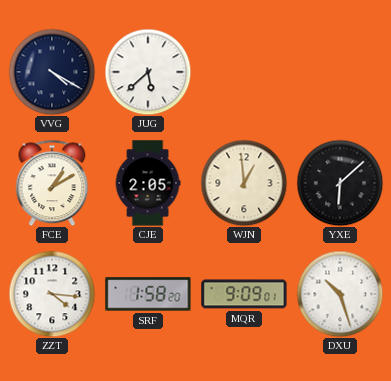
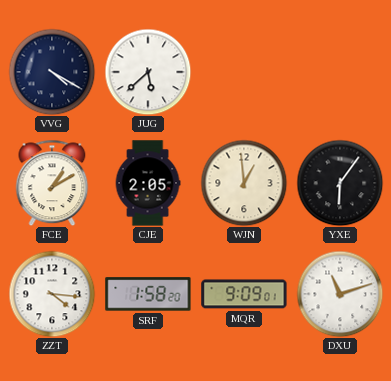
YXE: 6:08 -> 6:06 (340, 183)
DXU: 10:27 -> 11:12 (340, 294)
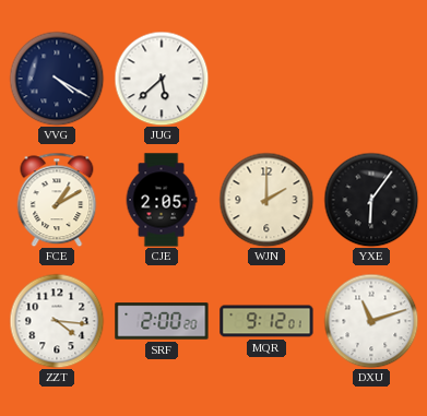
WJN: 12:59 -> 2:00 (266, 200)
SRF: 1:58 -> 2:00 (162, 321)
MQR: 9:09 -> 9:12 (266, 321)
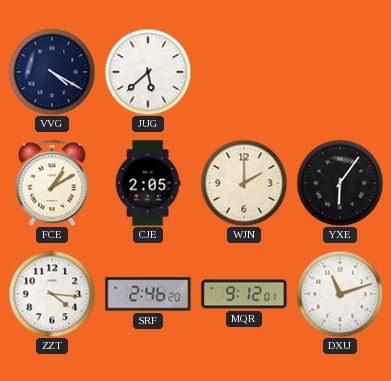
SRF: 2:00 -> 2:46 (148, 294)
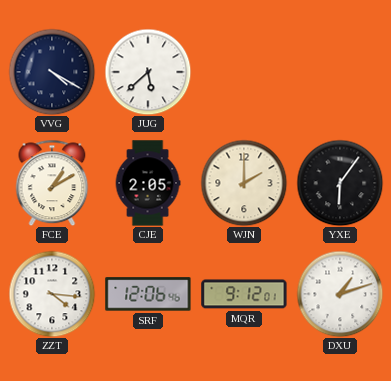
SRF: 2:46 -> 12:06 (148, 294)
DXU: 11:12 -> 1:12 (340, 294)
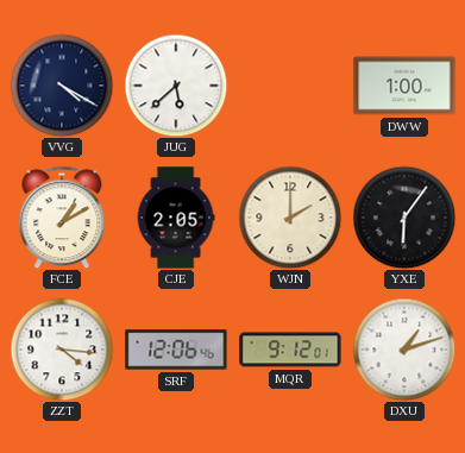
DWW: none -> 1:00 (404, 86)
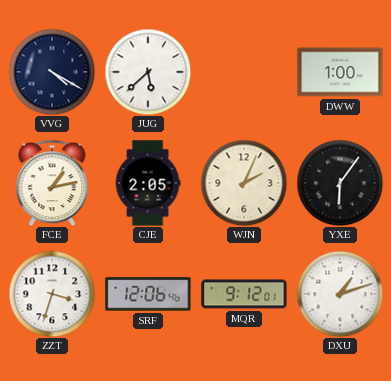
FCE: 1:10 -> 1:13 (52, 183)
WJN: 2:00 -> 2:04 (244, 183)
ZZT: 4:16 -> 3:33 (52, 294)
